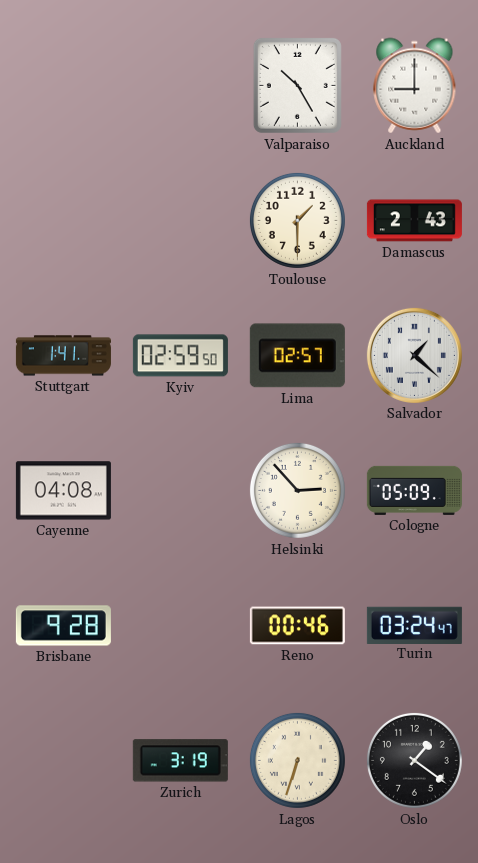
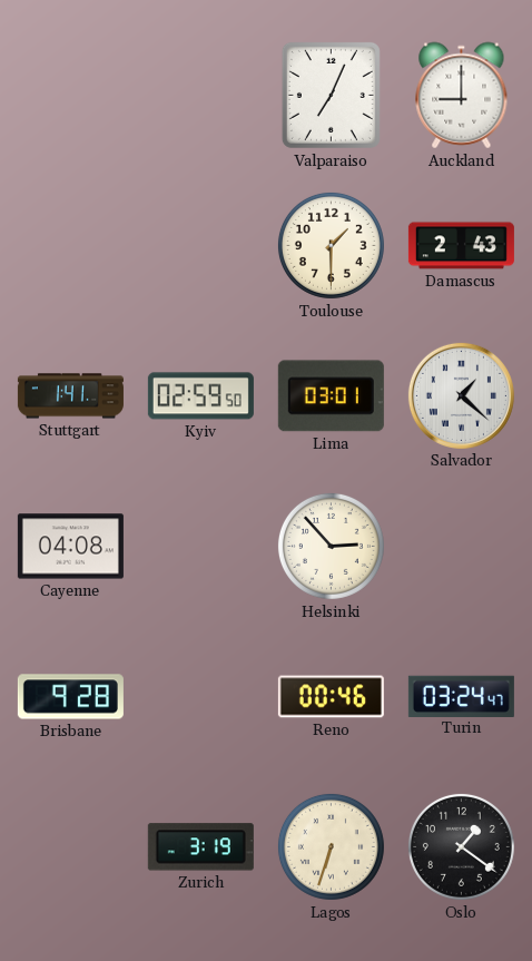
Valparaiso: 10:25 -> 7:04 (331, 95)
Lima: 02:57 -> 03:01 (331, 396)
Cologne: 05:09 -> none (414, 490)
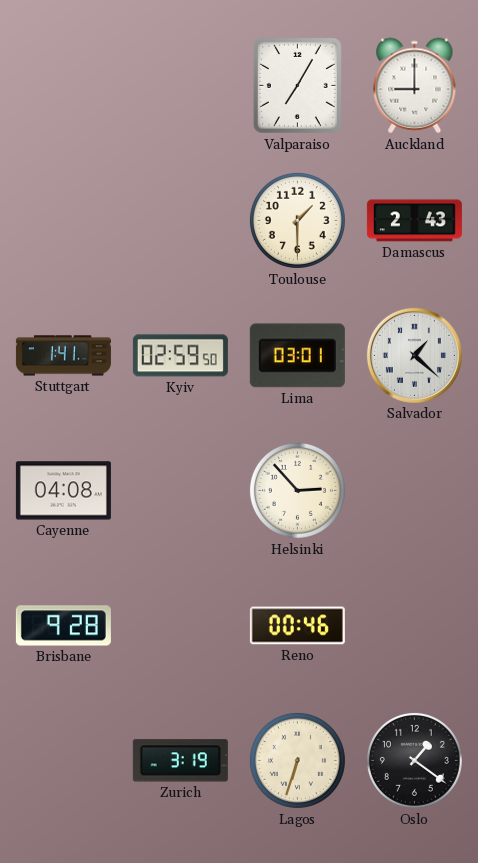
Valparaiso: 7:04 -> 7:05 (297, 85)
Turin: 03:24 -> none (461, 696)
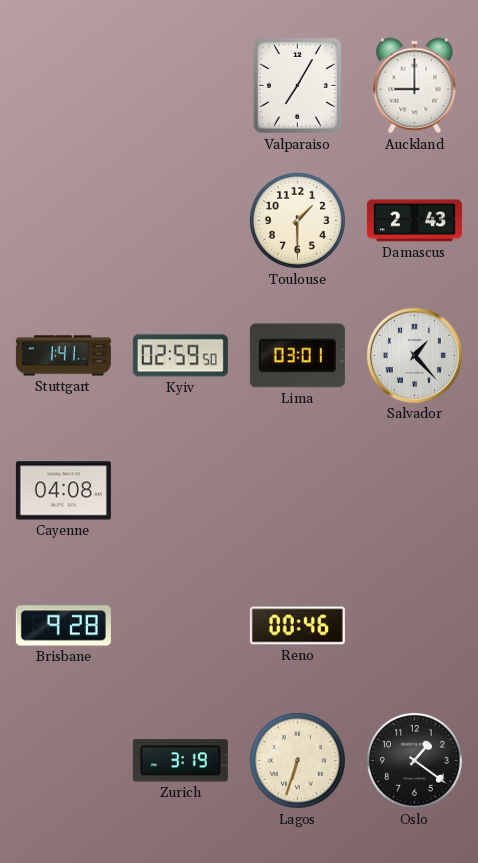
Salvador: 1:22 -> 1:23 (414, 355)
Helsinki: 2:53 -> none (297, 490)
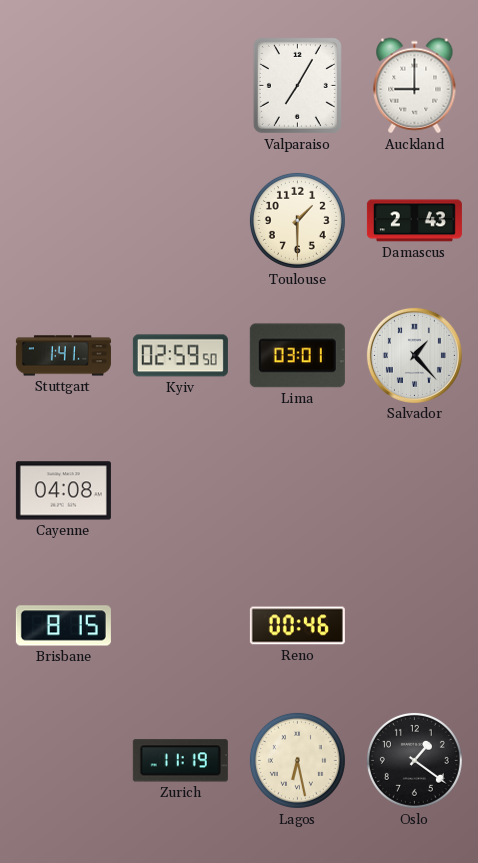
Brisbane: 9:28 -> 8:15 (63, 626)
Zurich: 3:19 -> 11:19 (180, 761)
Lagos: 6:33 -> 6:28 (297, 760)
